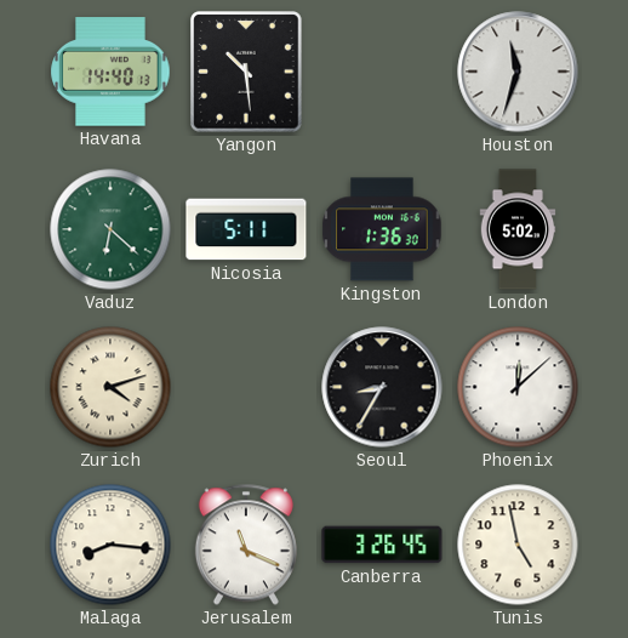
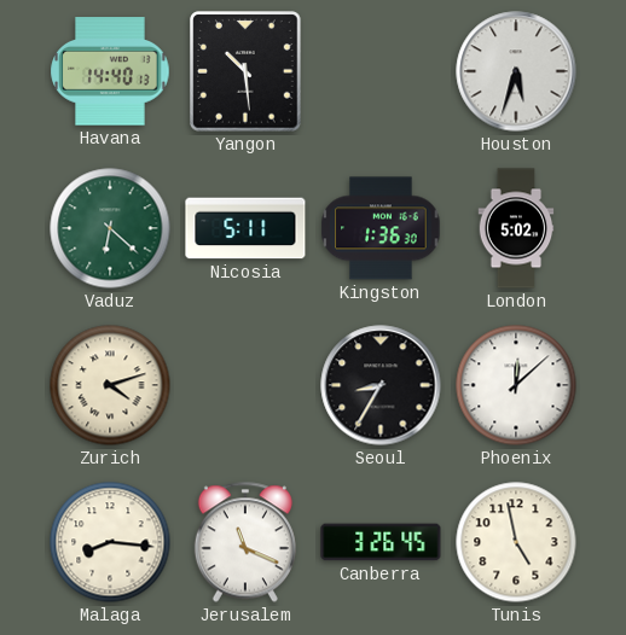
Houston: 11:33 -> 5:33 (516, 71)
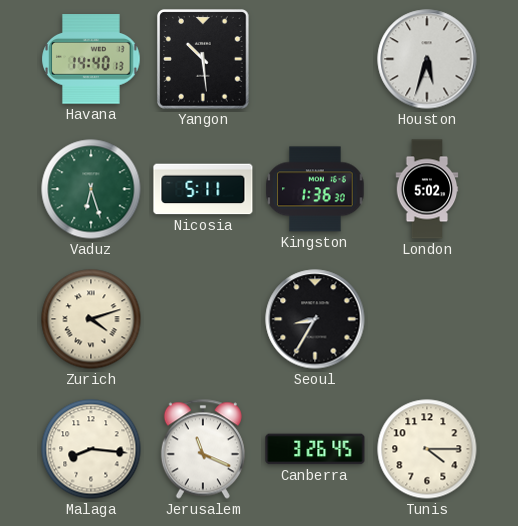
Vaduz: 6:22 -> 6:27 (91, 189)
Phoenix: 12:08 -> none (516, 385)
Tunis: 4:58 -> 4:15 (427, 449)
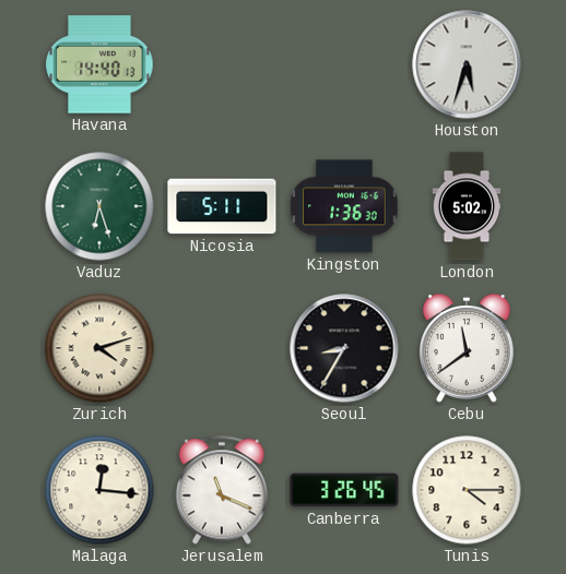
Yangon: 10:29 -> none (203, 59)
Cebu: none -> 11:39 (467, 348)
Malaga: 8:16 -> 12:16 (99, 490)
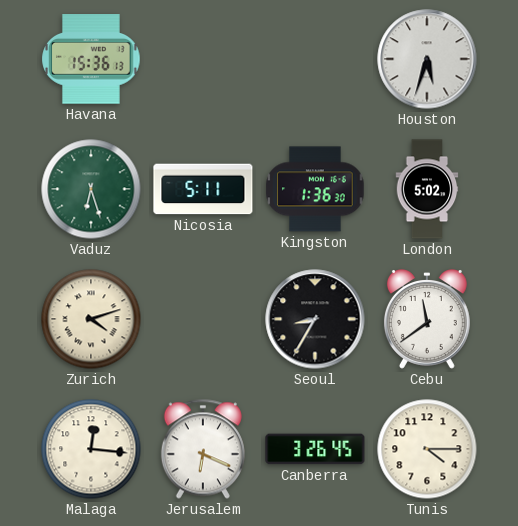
Havana: 14:40 -> 15:36 (91, 59)
Jerusalem: 11:19 -> 6:19 (203, 449)
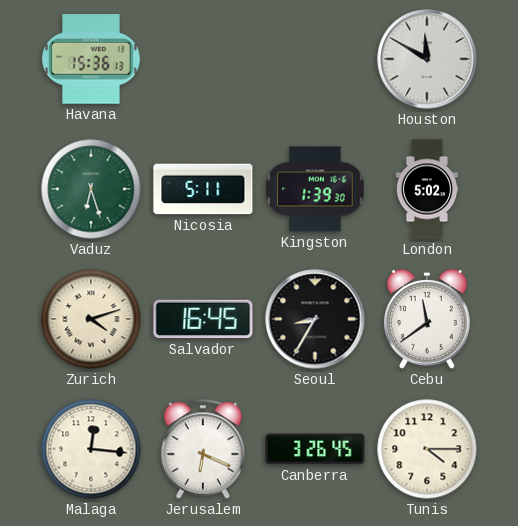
Houston: 5:33 -> 11:50 (427, 59)
Kingston: 1:36 -> 1:39 (315, 189)
Salvador: none -> 16:45 (203, 319)
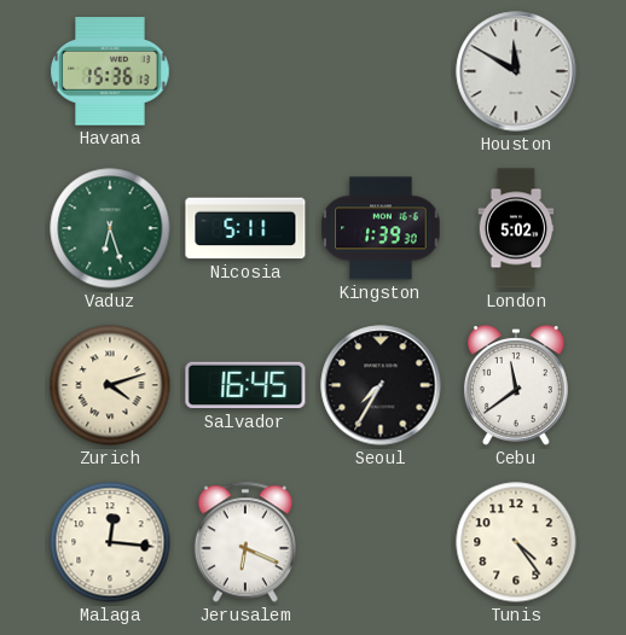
Seoul: 8:35 -> 7:35 (381, 385)
Canberra: 3:26 -> none (315, 449)
Tunis: 4:15 -> 4:24 (516, 542)
